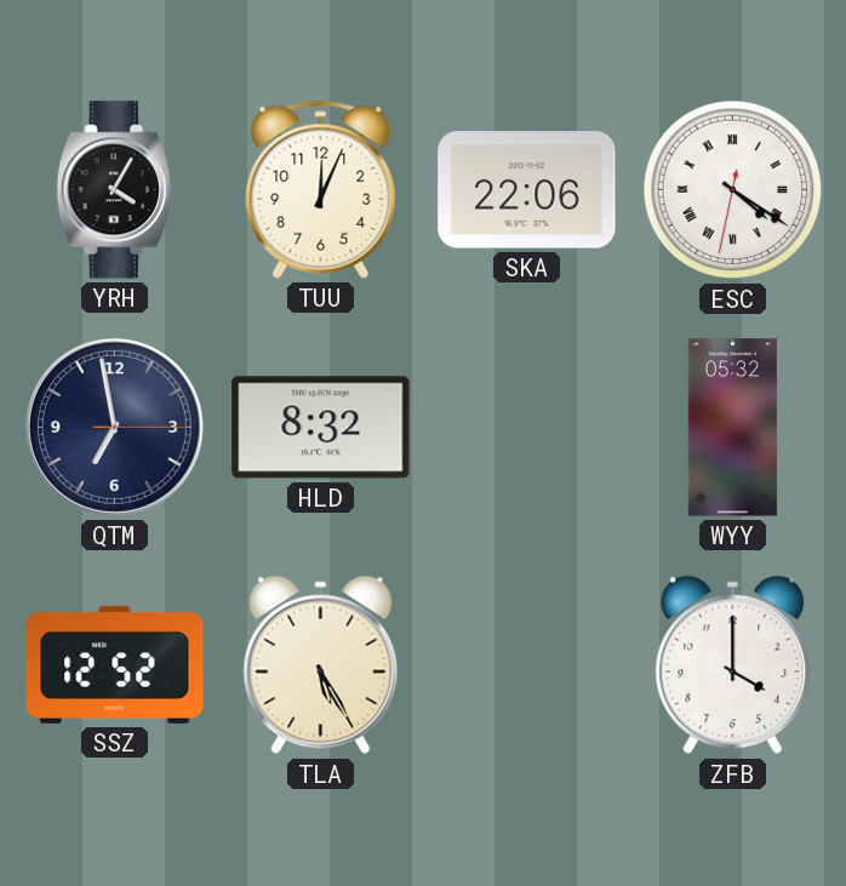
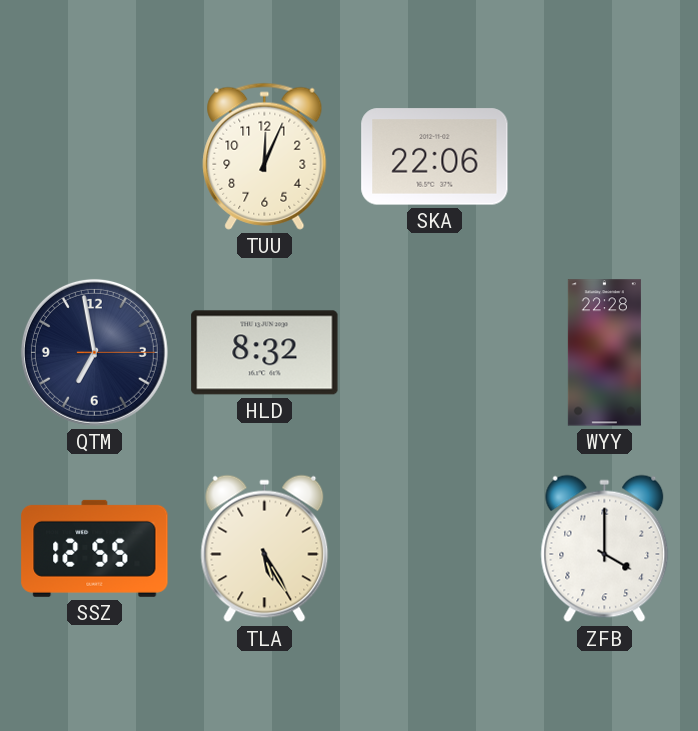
YRH: 4:05 -> none (114, 190)
ESC: 4:20 -> none (733, 190)
WYY: 05:32 -> 22:28 (604, 353)
SSZ: 12:52 -> 12:55 (95, 548)
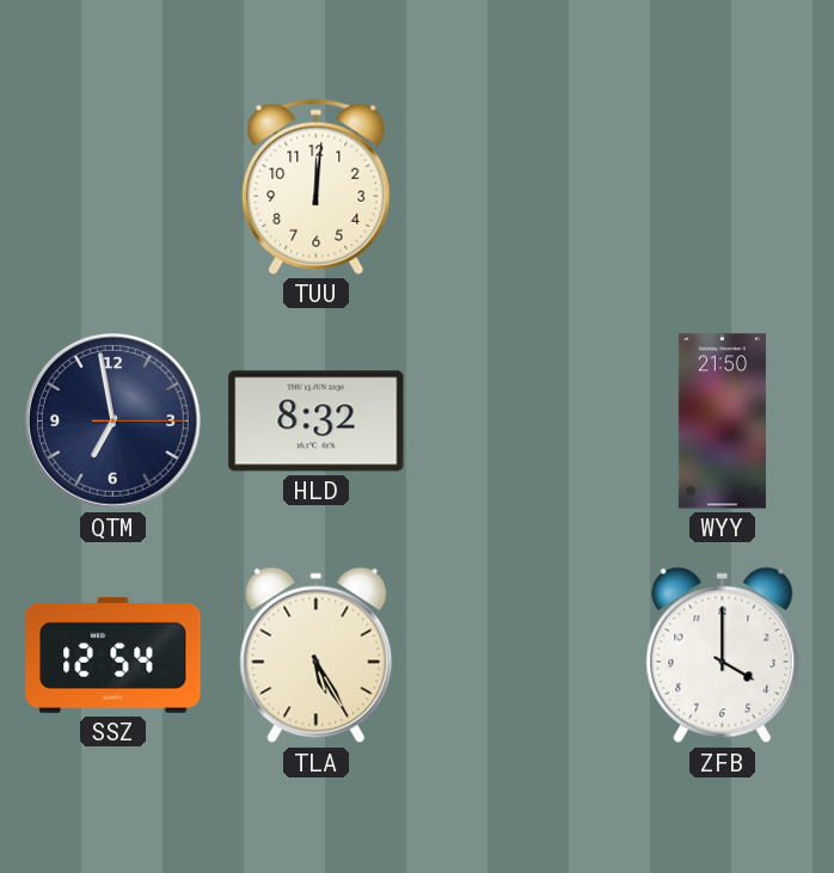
TUU: 12:04 -> 12:01 (317, 186)
SKA: 22:06 -> none (435, 157)
WYY: 22:28 -> 21:50 (722, 422)
SSZ: 12:55 -> 12:54 (114, 654)
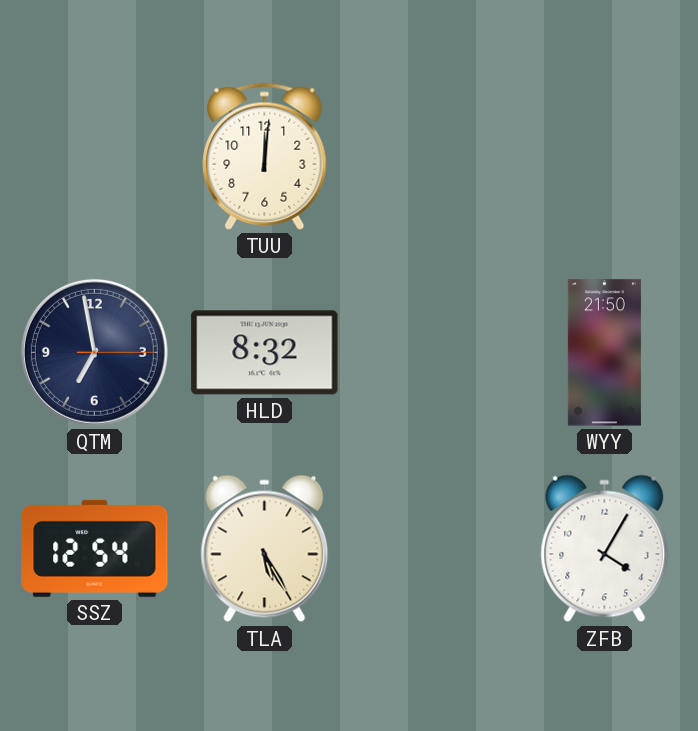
ZFB: 4:00 -> 4:05 (605, 549)
